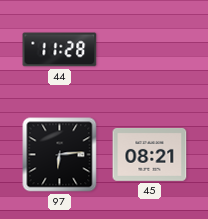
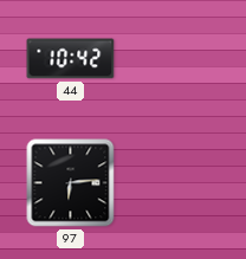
44: 11:28 -> 10:42 (71, 59)
45: 08:21 -> none (150, 154)
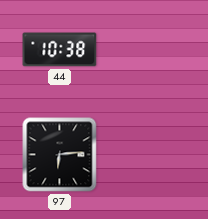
44: 10:42 -> 10:38 (60, 50)
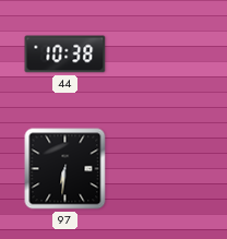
97: 6:14 -> 6:31 (65, 169)
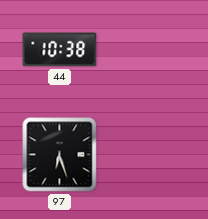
97: 6:31 -> 6:27 (60, 155)
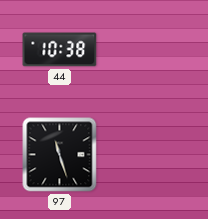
97: 6:27 -> 11:27 (60, 155)
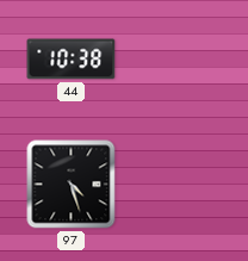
97: 11:27 -> 4:27 (72, 185)
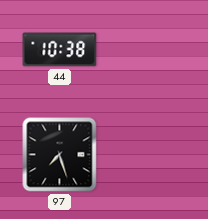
97: 4:27 -> 7:27 (60, 155)
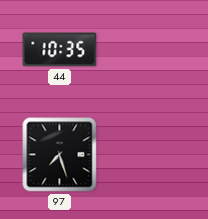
44: 10:38 -> 10:35 (60, 50)
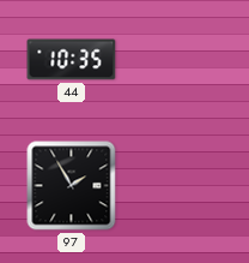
97: 7:27 -> 1:55 (72, 186)
